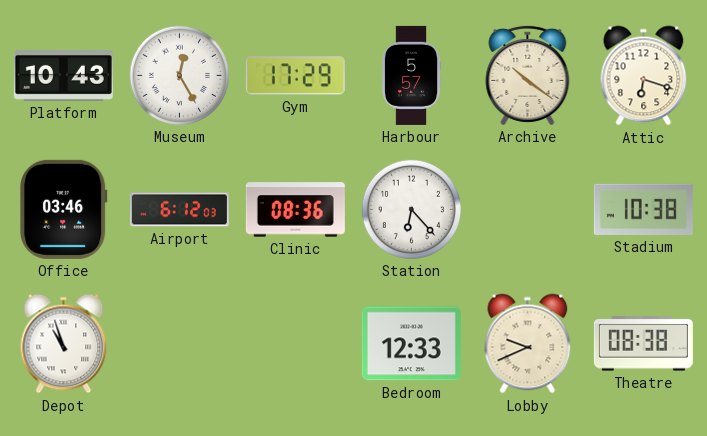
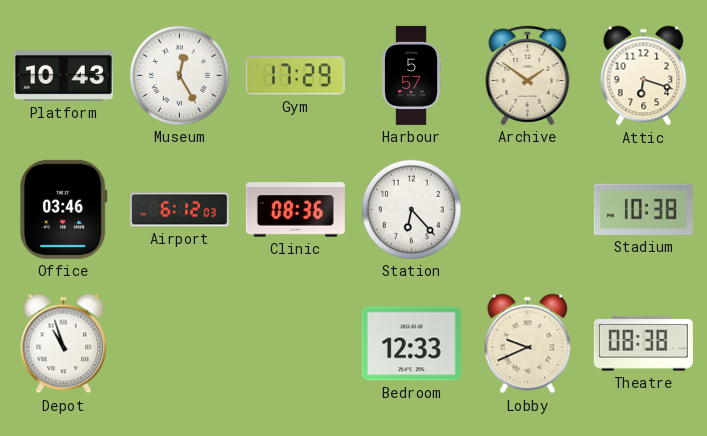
Archive: 10:21 -> 1:51 (528, 75)
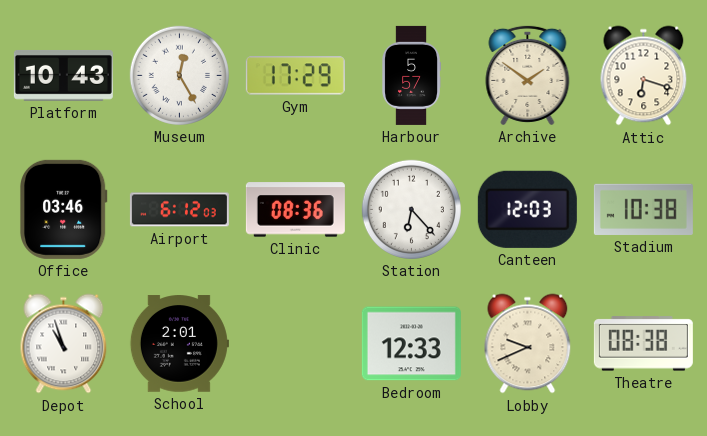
Canteen: none -> 12:03 (527, 209)
School: none -> 2:01 (179, 344)
